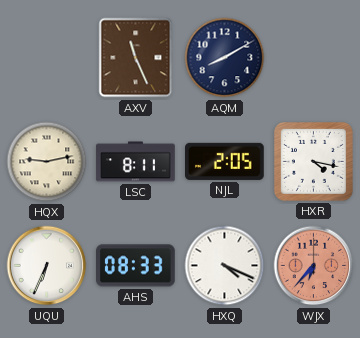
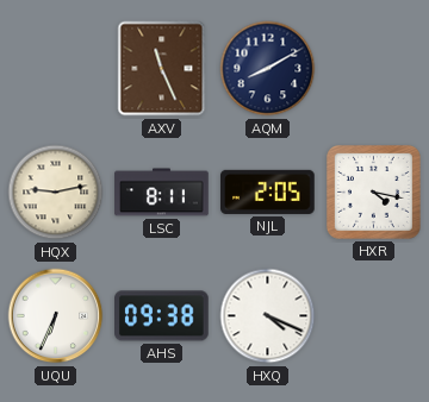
AHS: 08:33 -> 09:38 (162, 316)
WJX: 6:37 -> none (314, 266)
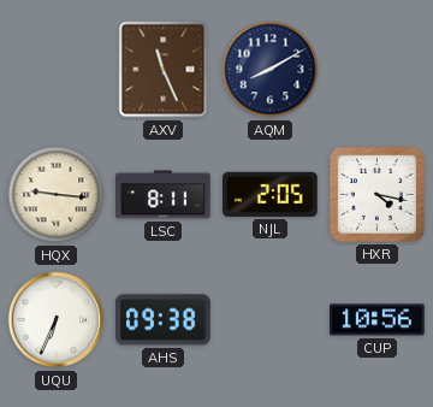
HQX: 9:13 -> 9:16 (57, 195)
HXQ: 4:19 -> none (268, 316)
CUP: none -> 10:56 (378, 320)
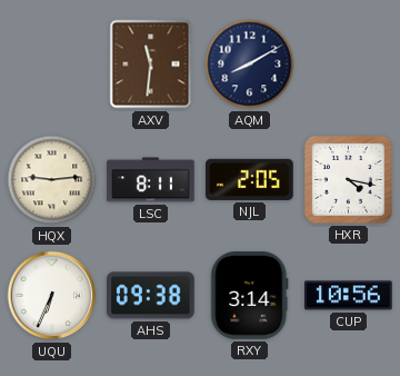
AXV: 11:26 -> 11:31 (151, 65)
HQX: 9:16 -> 9:14 (52, 180)
RXY: none -> 3:14 (250, 296)
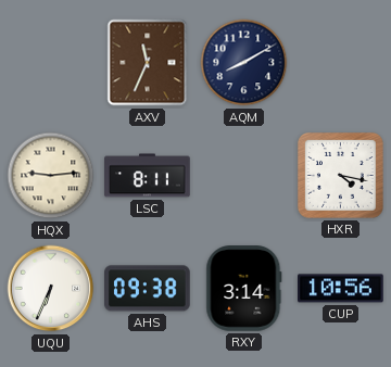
AXV: 11:31 -> 11:34 (148, 63)
NJL: 2:05 -> none (250, 179)
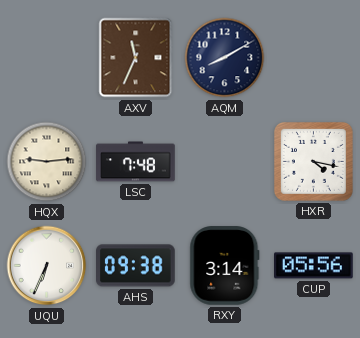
LSC: 8:11 -> 7:48 (136, 162)
CUP: 10:56 -> 05:56 (314, 266)
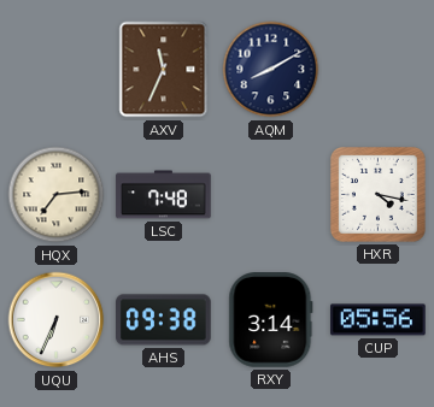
HQX: 9:14 -> 7:14 (57, 195)
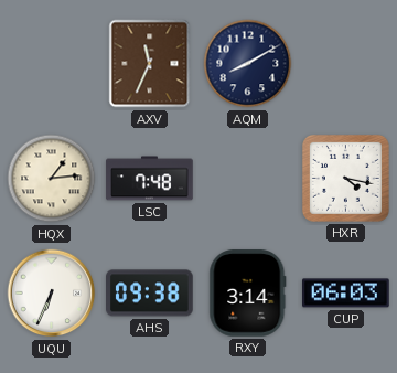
HQX: 7:14 -> 1:14 (52, 179)
CUP: 05:56 -> 06:03 (346, 294)
